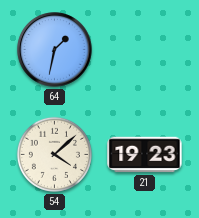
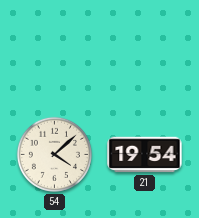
64: 1:32 -> none (55, 50)
21: 19:23 -> 19:54 (145, 155)
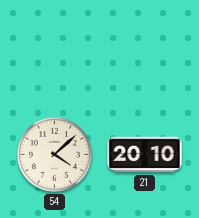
21: 19:54 -> 20:10 (145, 155)
